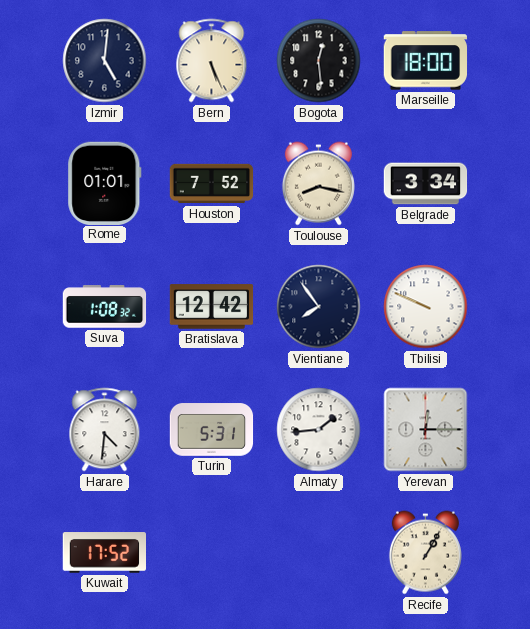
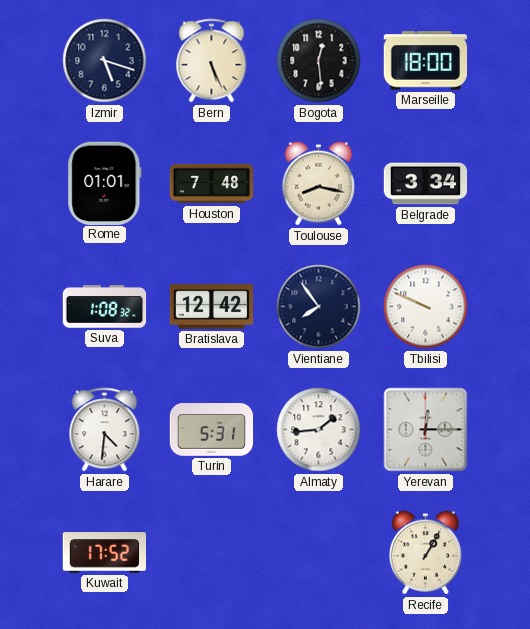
Izmir: 5:01 -> 5:18 (105, 61)
Houston: 7:52 -> 7:48 (212, 184)
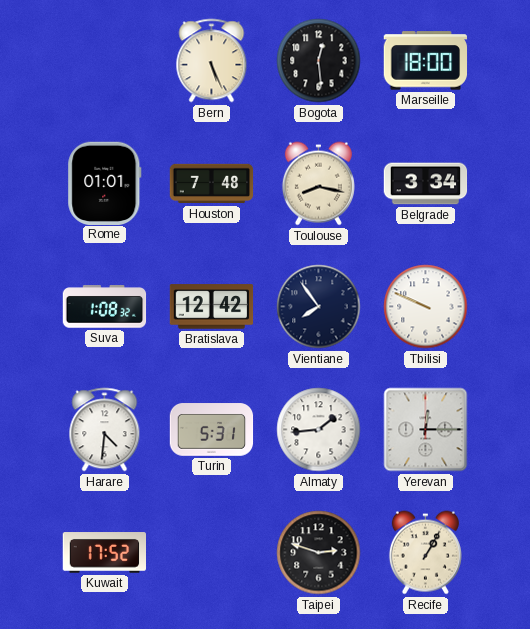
Izmir: 5:18 -> none (105, 61)
Taipei: none -> 2:48 (319, 553)
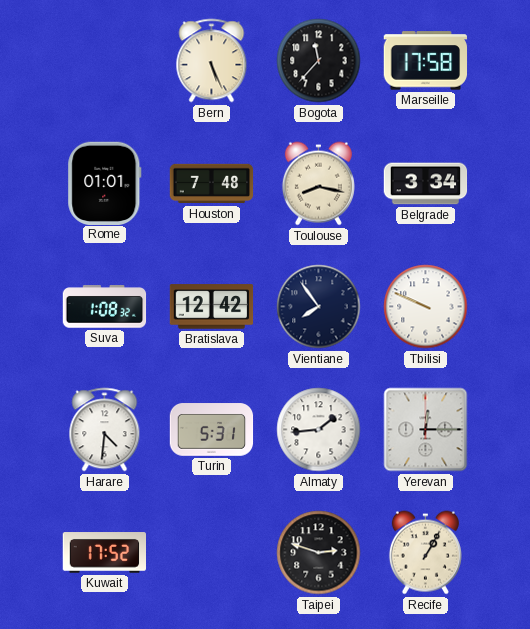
Bogota: 12:29 -> 11:37 (319, 61)
Marseille: 18:00 -> 17:58 (426, 61)
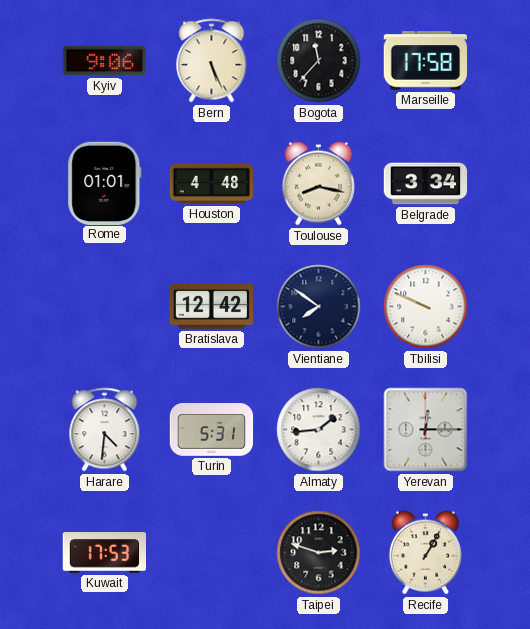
Kyiv: none -> 9:06 (105, 61)
Houston: 7:48 -> 4:48 (212, 184)
Suva: 1:08 -> none (105, 307)
Vientiane: 7:54 -> 7:51 (319, 307)
Kuwait: 17:52 -> 17:53 (105, 553)
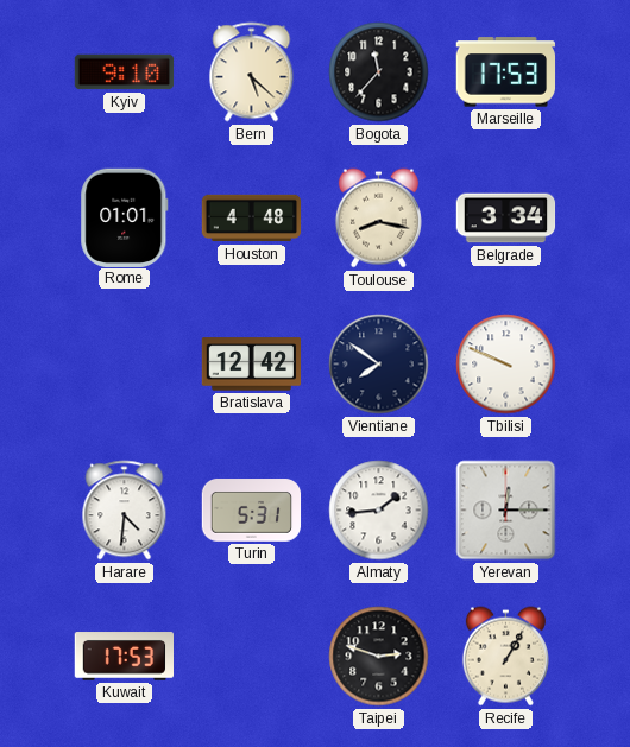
Kyiv: 9:06 -> 9:10 (125, 72)
Bern: 5:26 -> 5:22 (252, 72)
Marseille: 17:58 -> 17:53 (506, 72)
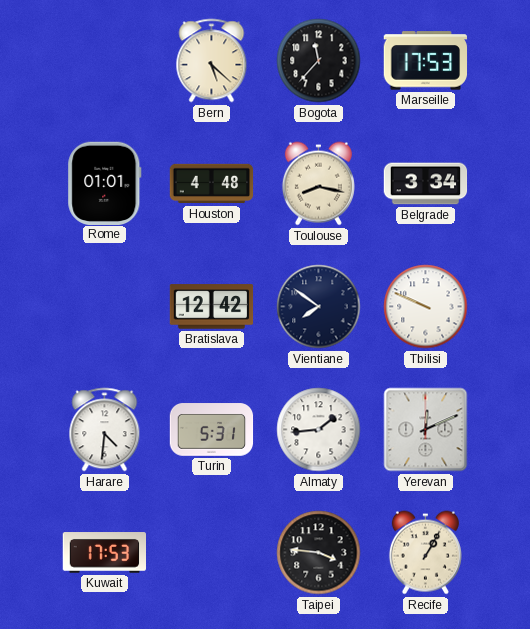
Kyiv: 9:10 -> none (125, 72)
Yerevan: 12:15 -> 12:11 (426, 430)
Taipei: 2:48 -> 3:46 (319, 553)
